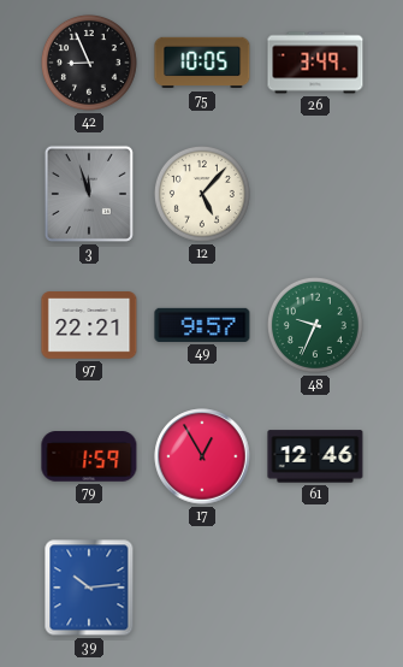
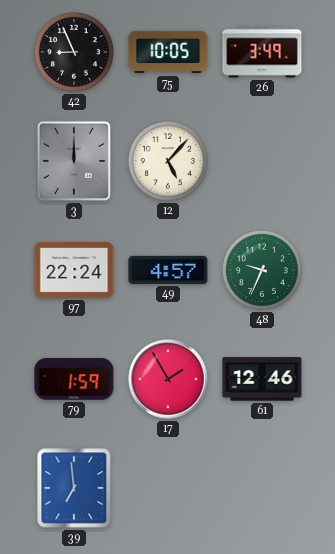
3: 11:57 -> 12:00 (74, 161)
97: 22:21 -> 22:24 (74, 270)
49: 9:57 -> 4:57 (168, 270)
17: 12:55 -> 1:55 (168, 379)
39: 10:14 -> 6:59 (74, 488)
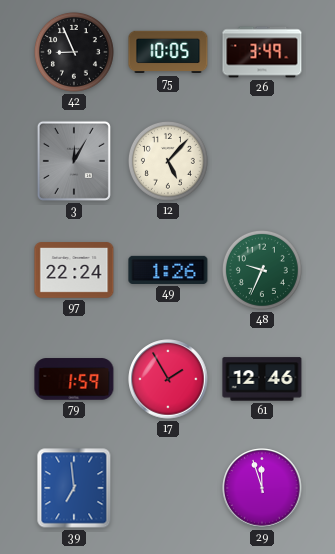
3: 12:00 -> 12:05 (74, 161)
49: 4:57 -> 1:26 (168, 270)
29: none -> 11:57 (262, 488)
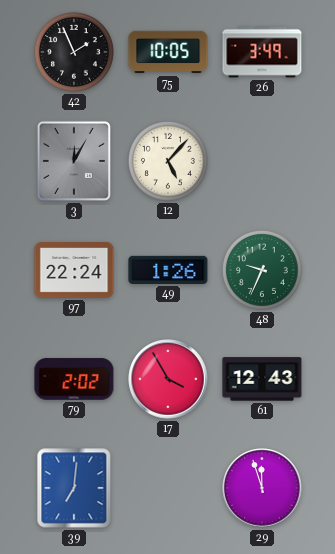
42: 8:56 -> 1:56 (74, 52)
79: 1:59 -> 2:02 (74, 379)
17: 1:55 -> 3:55 (168, 379)
61: 12:46 -> 12:43 (262, 379)
39: 6:59 -> 7:01 (74, 488)
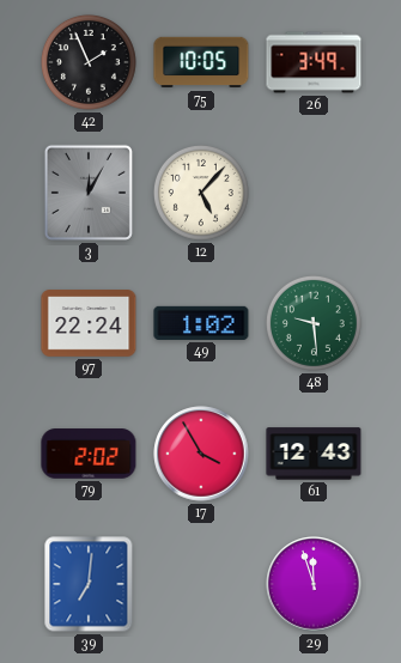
49: 1:26 -> 1:02 (201, 323)
48: 9:34 -> 9:29 (314, 323)
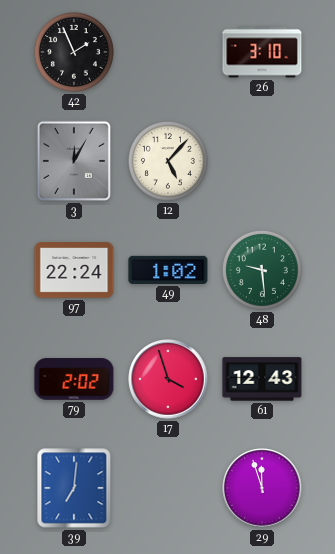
75: 10:05 -> none (201, 62)
26: 3:49 -> 3:10 (262, 52)
17: 3:55 -> 3:57 (168, 379)
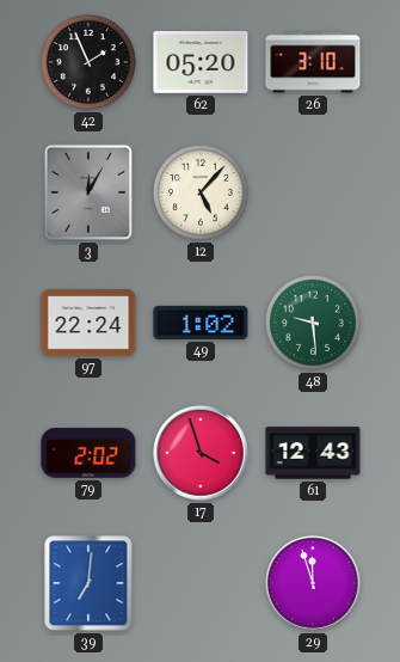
62: none -> 05:20 (201, 62)
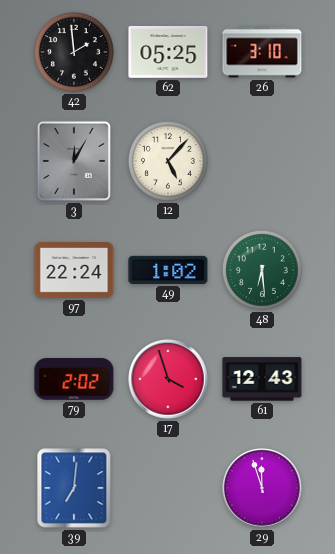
42: 1:56 -> 1:59 (74, 52)
62: 05:20 -> 05:25 (168, 52)
48: 9:29 -> 6:29 (262, 270)
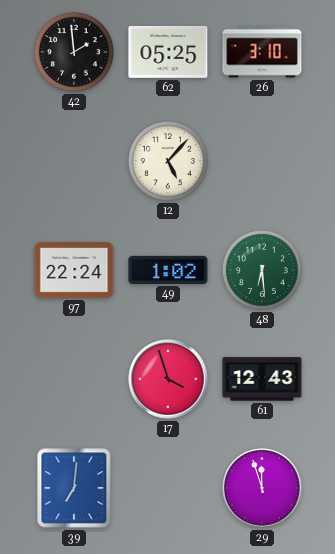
3: 12:05 -> none (74, 161)
79: 2:02 -> none (74, 379)
